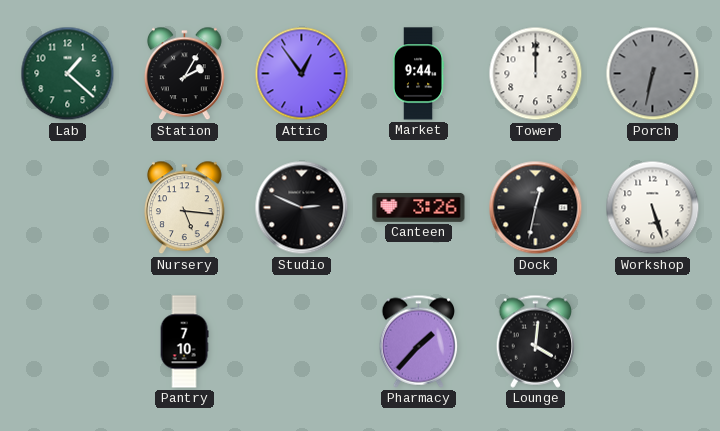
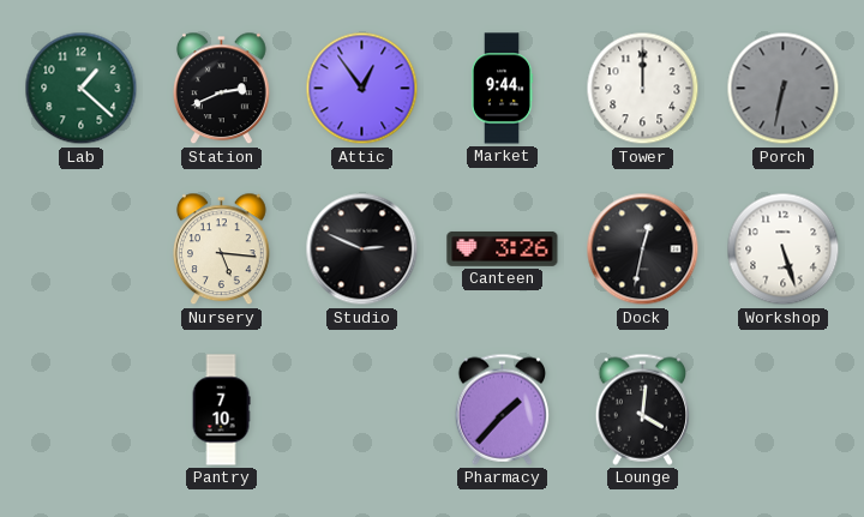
Station: 2:05 -> 2:41 (222, 89)
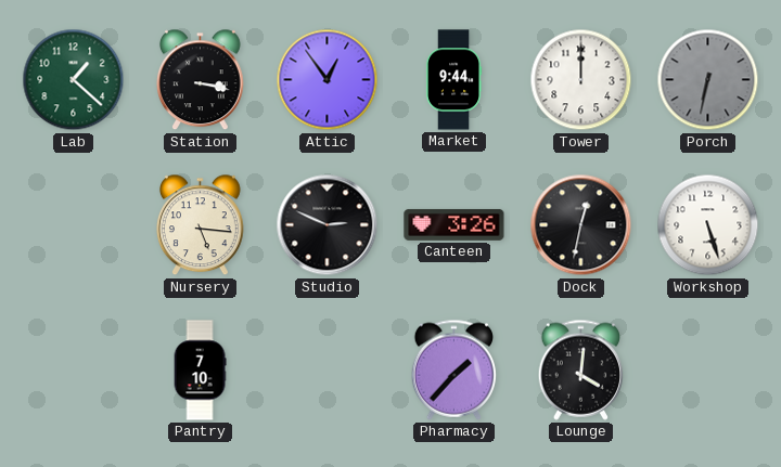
Station: 2:41 -> 3:17 (201, 80)
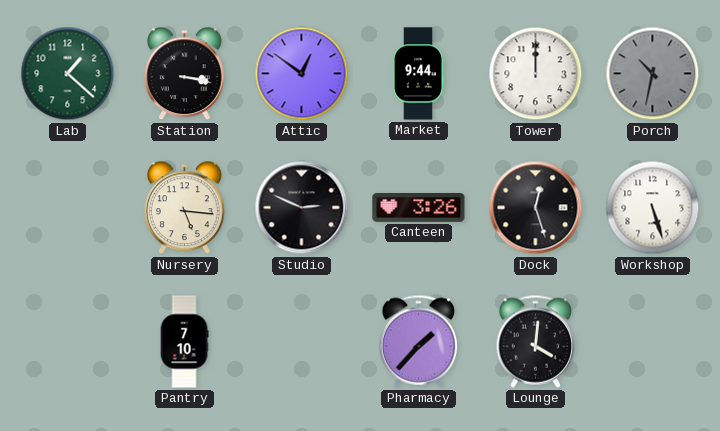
Attic: 12:54 -> 12:51 (302, 74)
Porch: 6:32 -> 10:32 (653, 74)
Dock: 12:32 -> 12:27 (536, 208)
